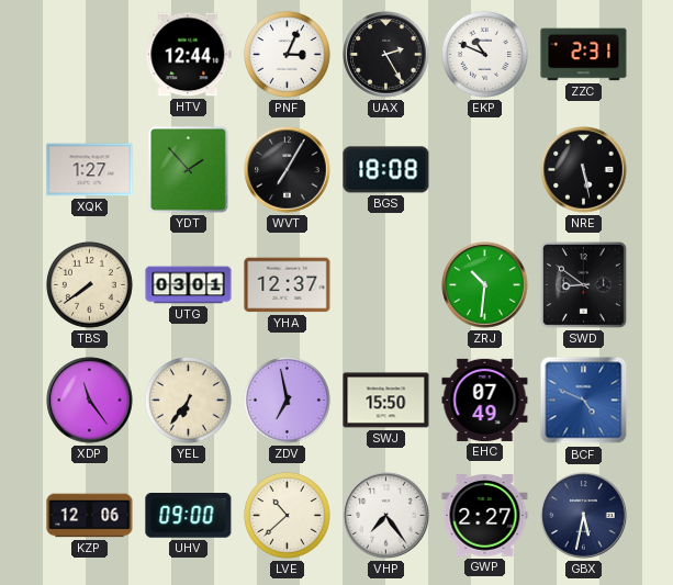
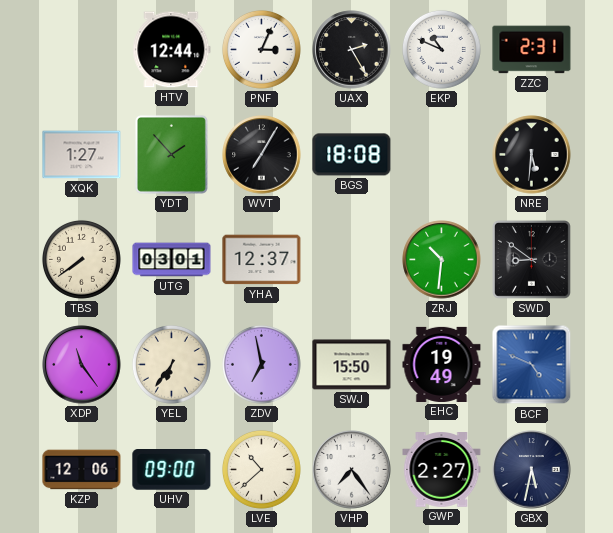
NRE: 5:28 -> 5:31 (532, 155)
EHC: 07:49 -> 19:49 (442, 364)
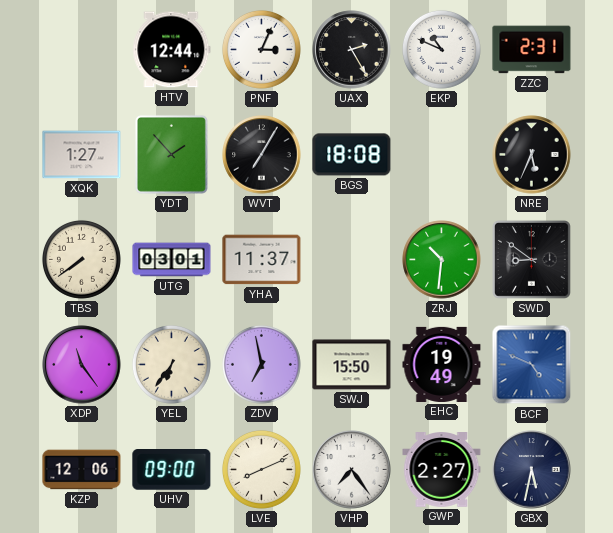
NRE: 5:31 -> 5:34 (532, 155)
YHA: 12:37 -> 11:37 (262, 260)
LVE: 10:38 -> 8:11 (261, 469)
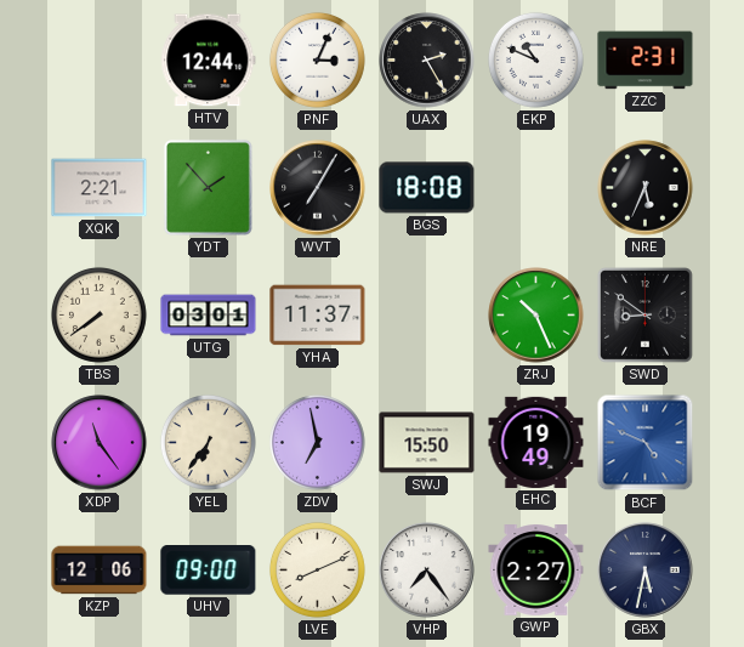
XQK: 1:27 -> 2:21 (100, 188)
ZRJ: 10:31 -> 10:26 (536, 316)
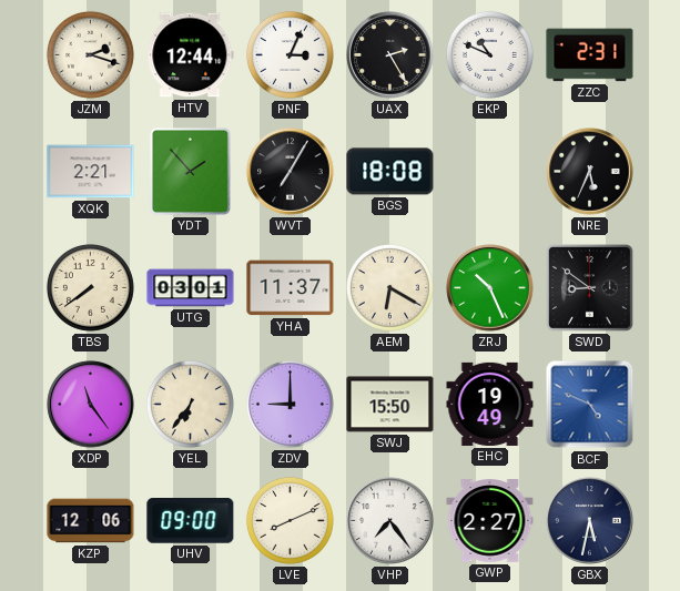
JZM: none -> 2:18 (90, 54)
AEM: none -> 6:20 (389, 287)
ZDV: 6:58 -> 9:00 (290, 404)
